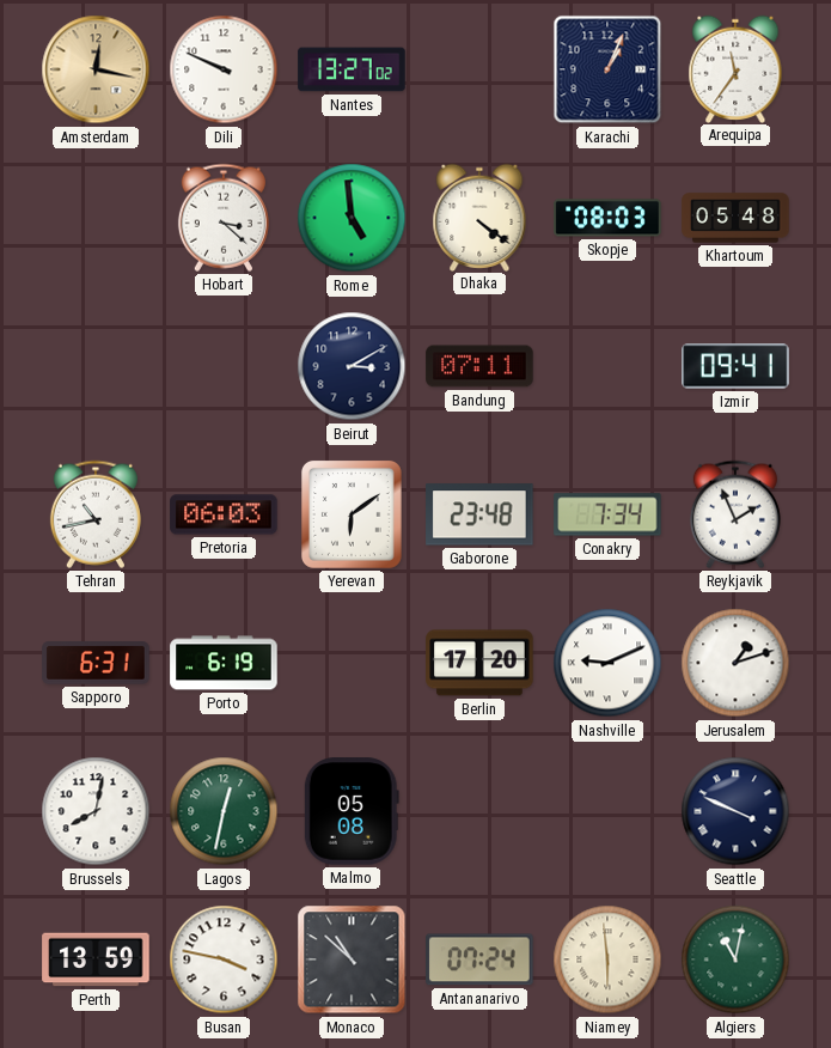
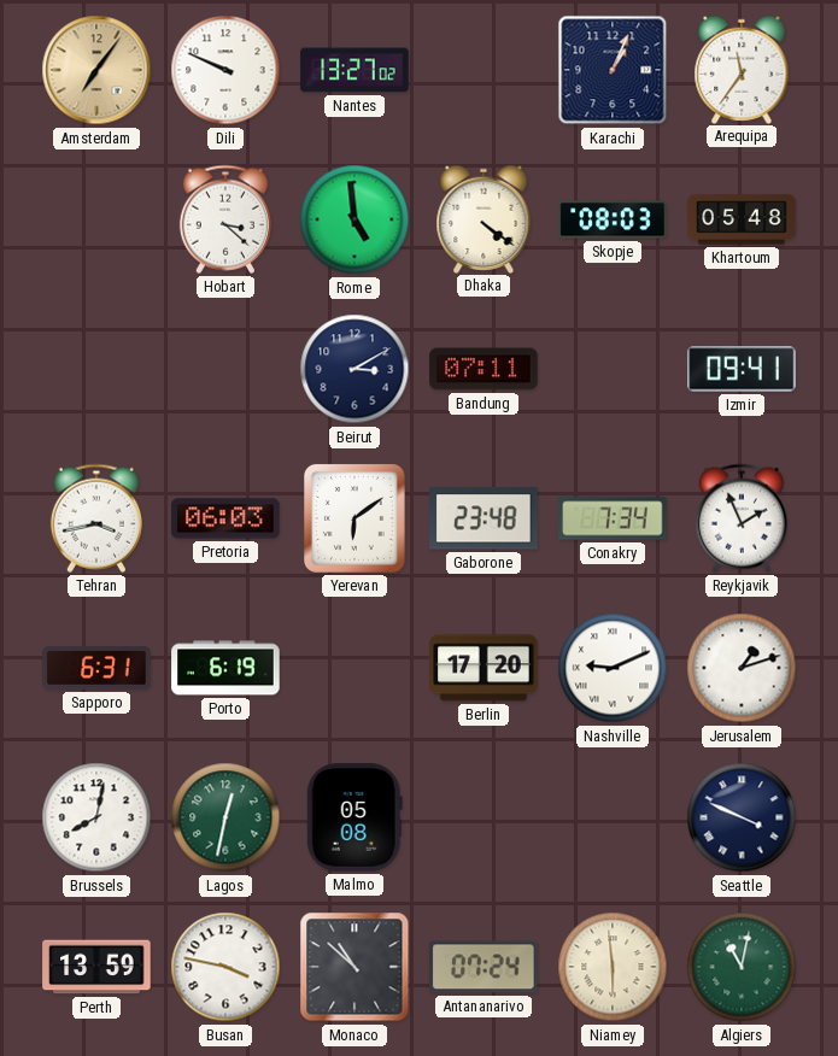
Amsterdam: 12:17 -> 7:06 (96, 70)
Tehran: 10:43 -> 3:43 (96, 518)
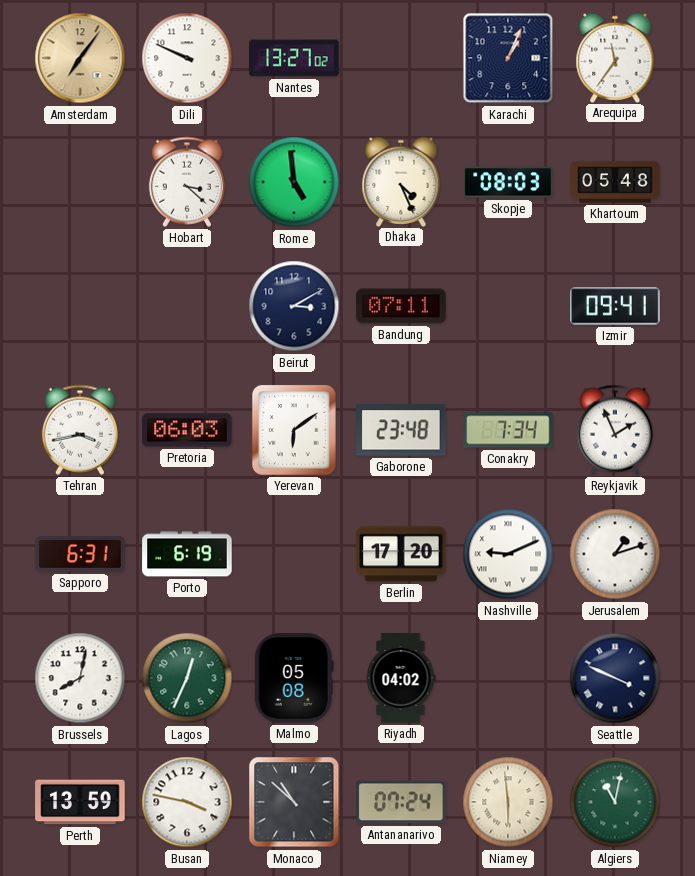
Dhaka: 4:21 -> 4:26 (401, 181)
Lagos: 12:32 -> 12:34 (187, 678)
Riyadh: none -> 04:02 (401, 678)
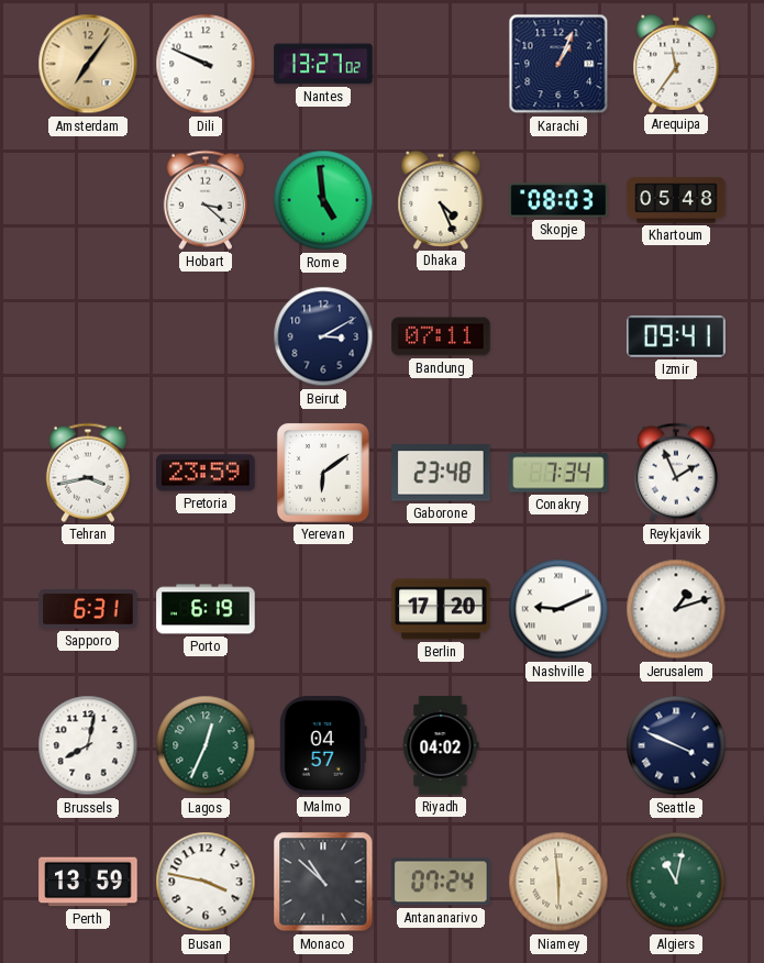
Pretoria: 06:03 -> 23:59 (206, 473)
Malmo: 05:08 -> 04:57 (323, 745)
